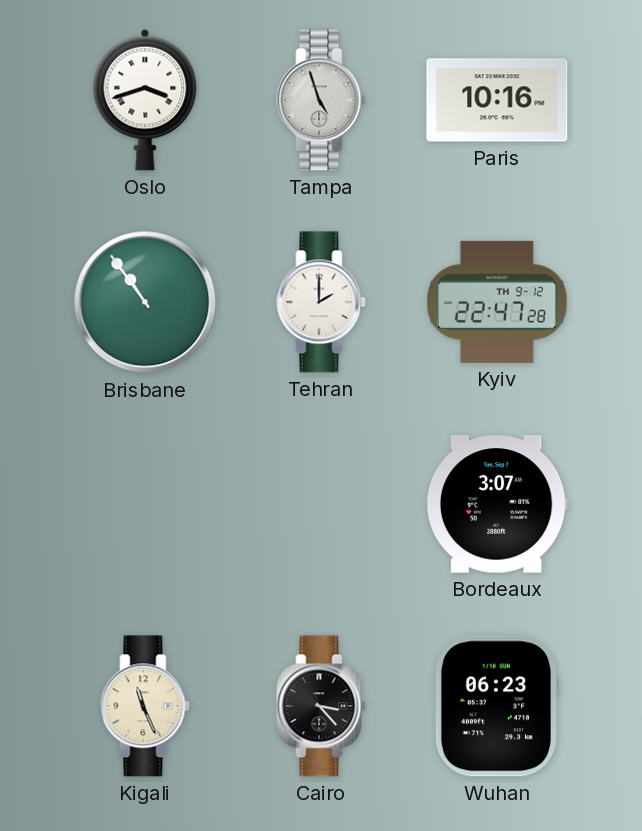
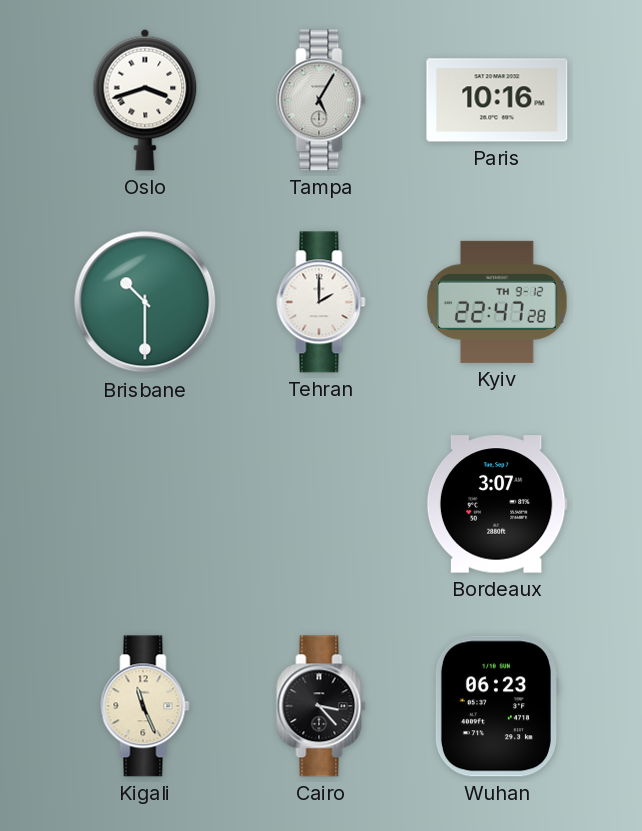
Tampa: 4:57 -> 5:05 (321, 100)
Brisbane: 10:54 -> 10:30 (145, 302)
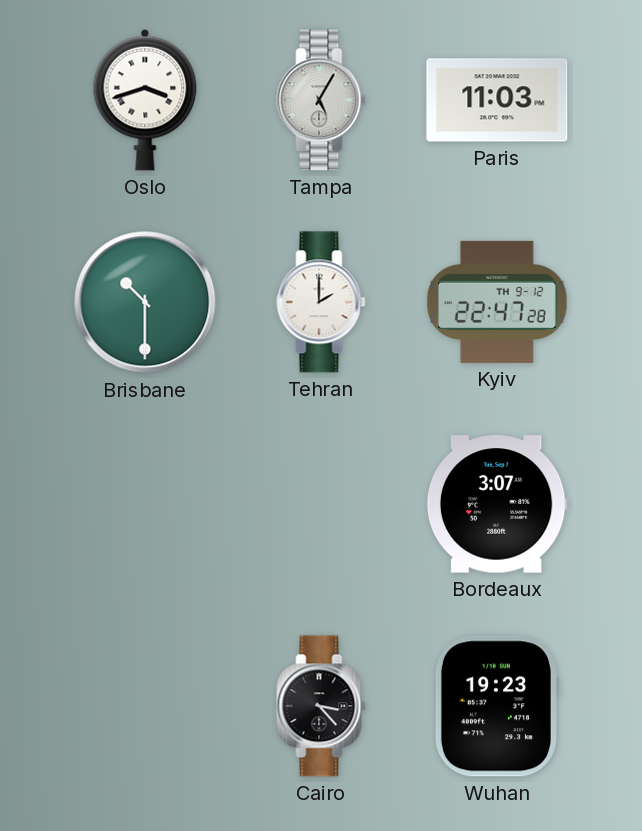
Paris: 10:16 -> 11:03 (497, 100)
Kigali: 11:26 -> none (145, 706)
Wuhan: 06:23 -> 19:23 (496, 706)
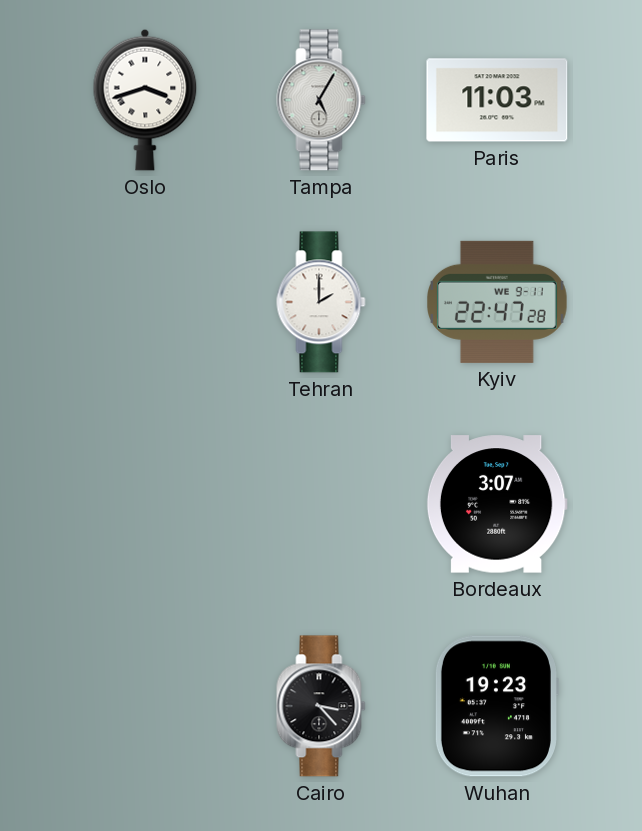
Brisbane: 10:30 -> none (145, 302)
Kyiv date: TH 9-12 -> WE 9-11 (498, 302)
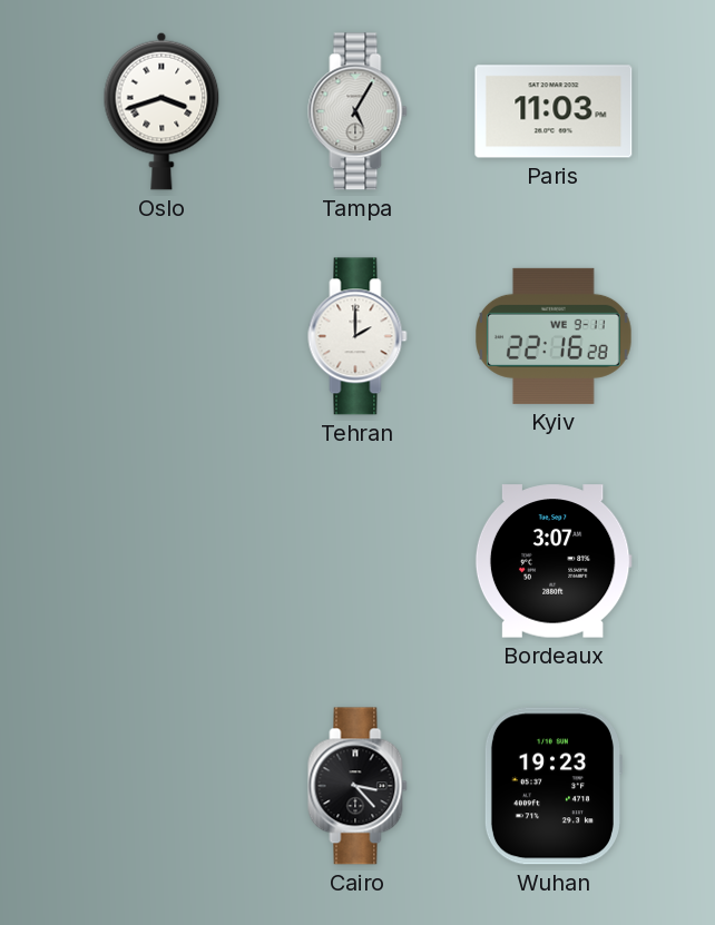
Kyiv: 22:47 -> 22:16 (555, 336)
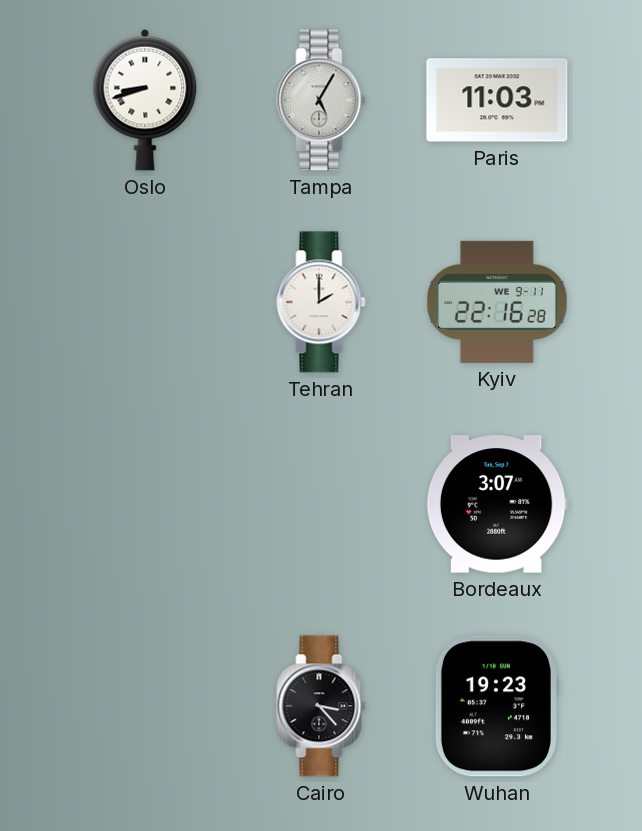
Oslo: 3:42 -> 8:42 (145, 100)
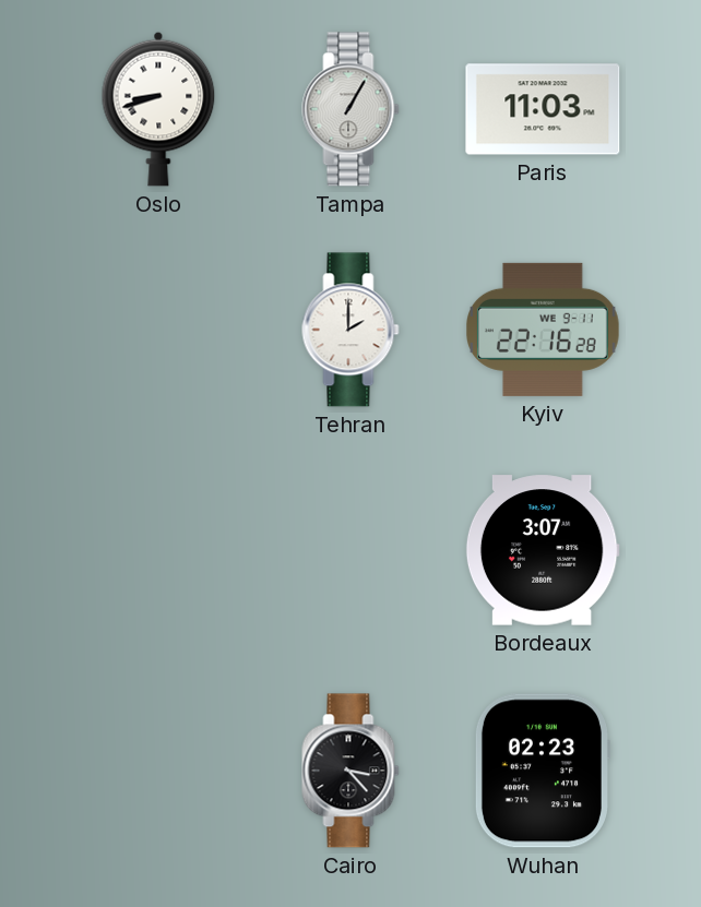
Tampa: 5:05 -> 1:05 (350, 109)
Wuhan: 19:23 -> 02:23 (542, 771)
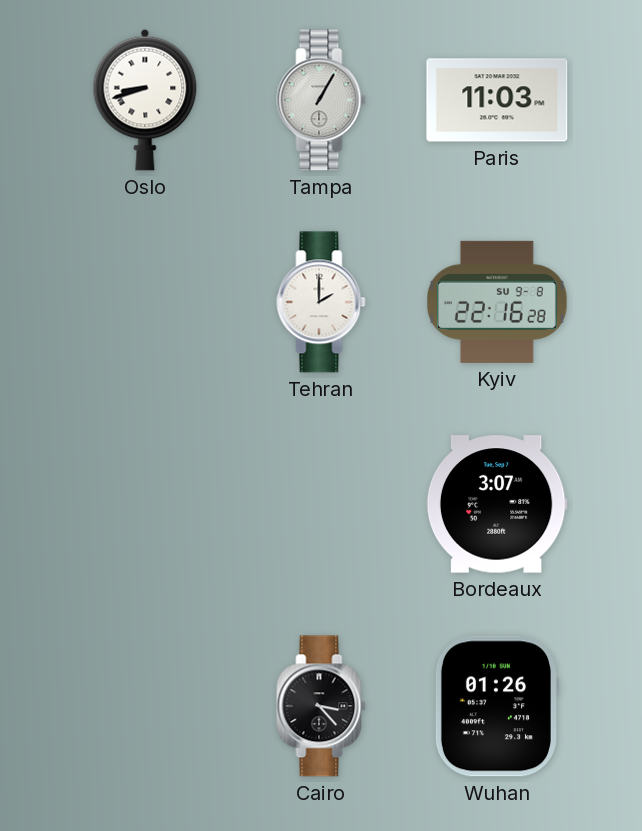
Kyiv date: WE 9-11 -> SU 9-8 (498, 302)
Wuhan: 02:23 -> 01:26 (496, 706)
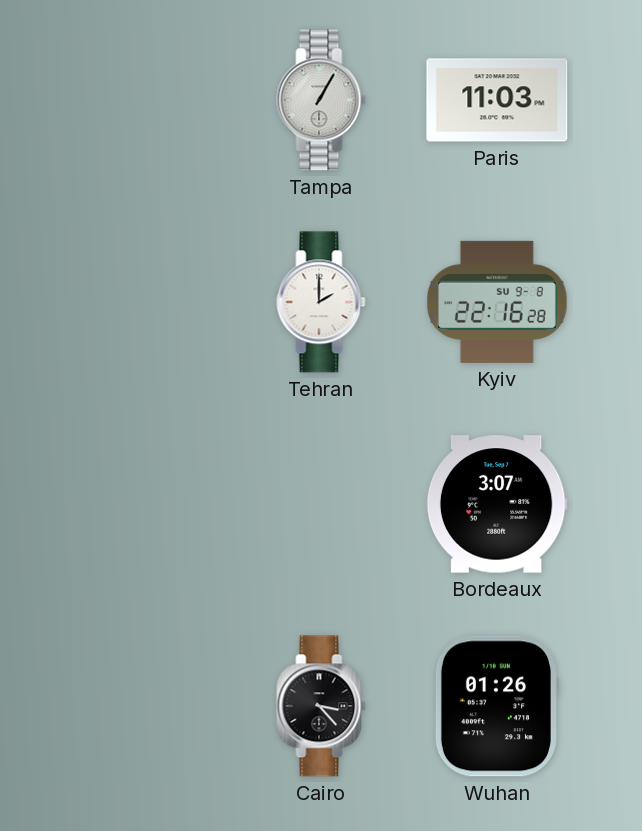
Oslo: 8:42 -> none (145, 100)
